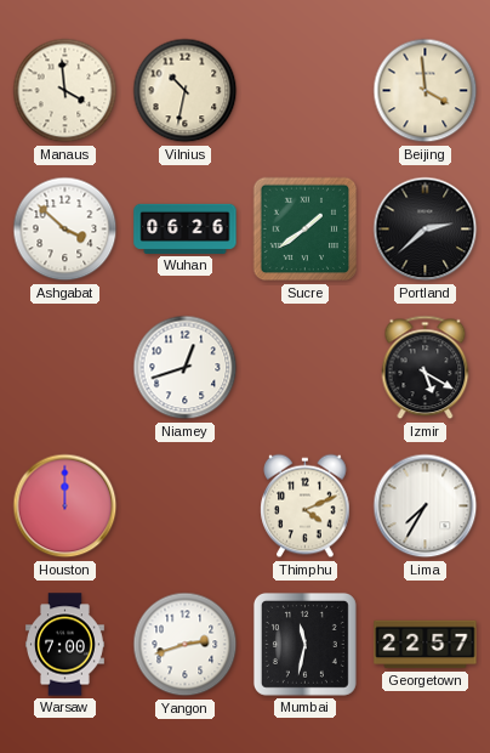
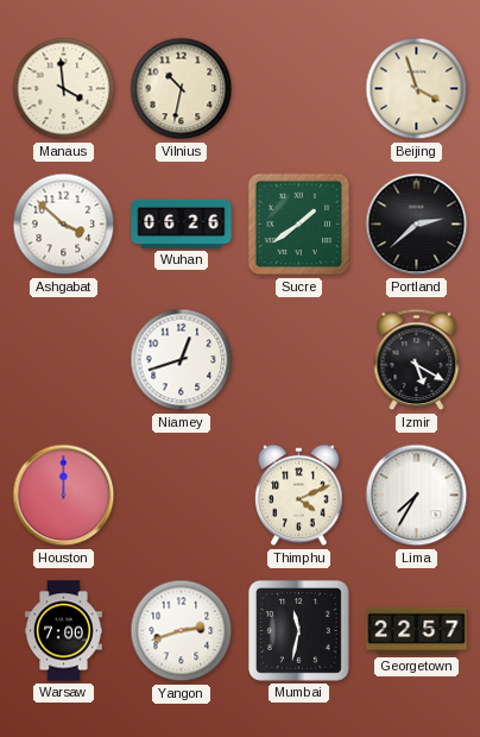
Beijing: 3:59 -> 3:57 (417, 89)
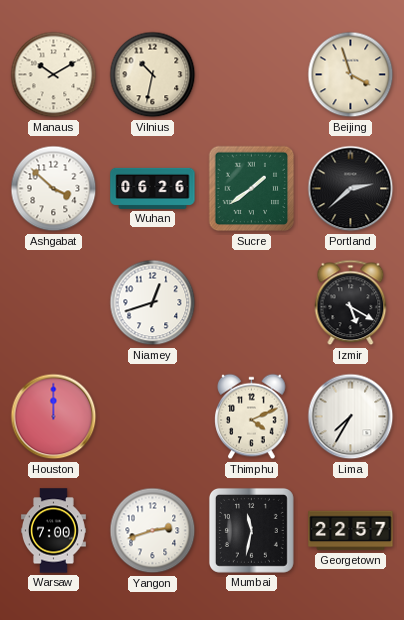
Manaus: 3:59 -> 10:10 (54, 75)
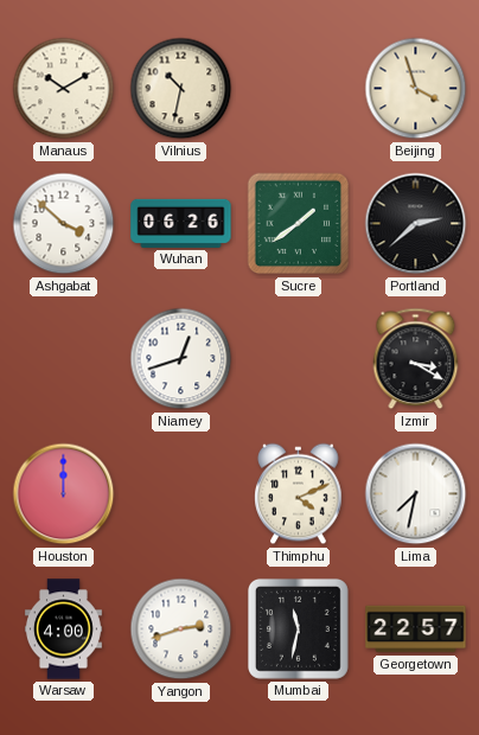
Izmir: 5:20 -> 3:20 (416, 359)
Lima: 7:35 -> 7:32 (416, 494)
Warsaw: 7:00 -> 4:00 (63, 629)
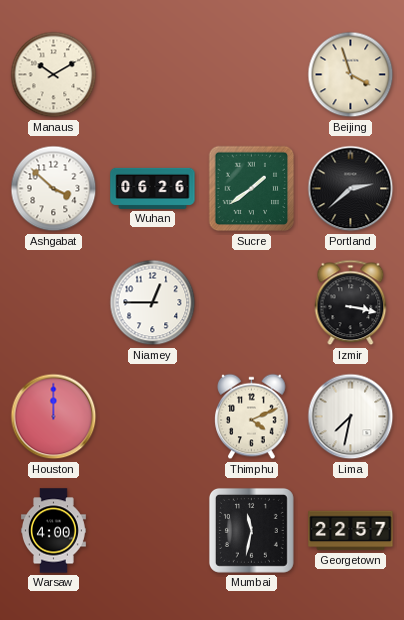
Vilnius: 10:32 -> none (181, 89)
Niamey: 12:42 -> 12:45 (153, 303)
Izmir: 3:20 -> 3:17 (351, 303)
Yangon: 2:42 -> none (181, 629)
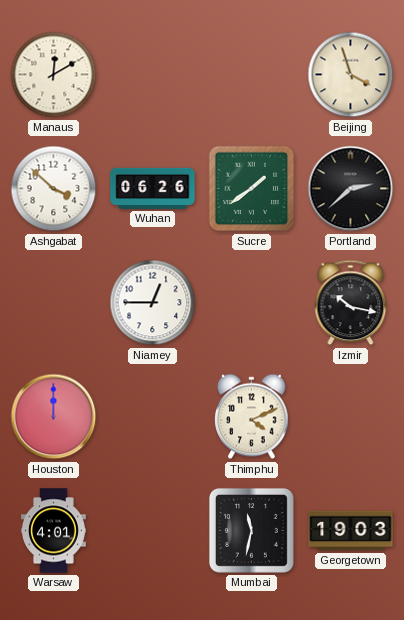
Manaus: 10:10 -> 12:10 (54, 75)
Izmir: 3:17 -> 10:17 (351, 303)
Lima: 7:32 -> none (351, 417)
Warsaw: 4:00 -> 4:01 (53, 531)
Georgetown: 22:57 -> 19:03 (351, 531)
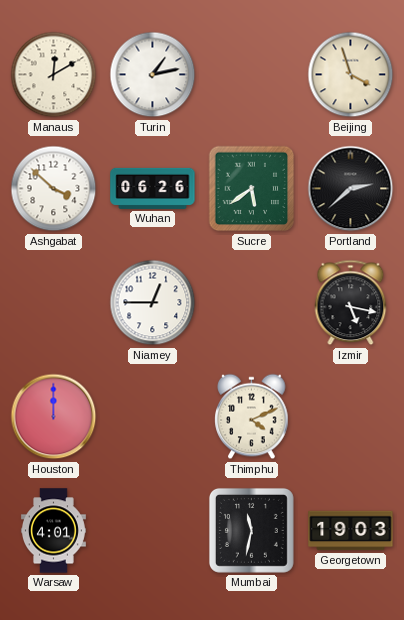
Turin: none -> 1:13 (153, 75)
Sucre: 1:39 -> 5:39 (252, 189)
Izmir: 10:17 -> 5:17 (351, 303)
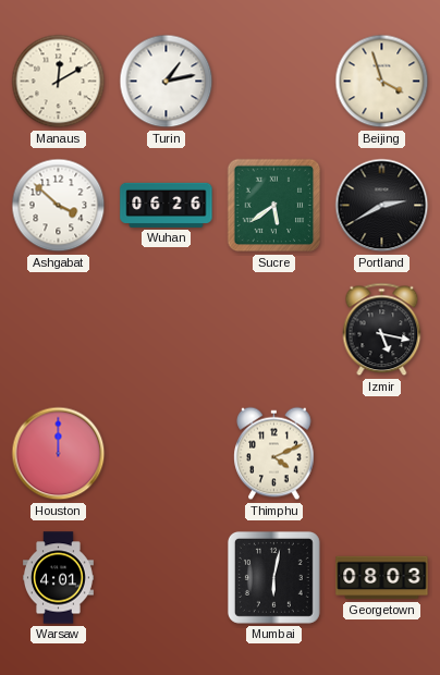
Portland: 2:38 -> 2:40 (382, 206)
Niamey: 12:45 -> none (153, 303)
Mumbai: 11:32 -> 6:02 (273, 577)
Georgetown: 19:03 -> 08:03 (382, 578)
